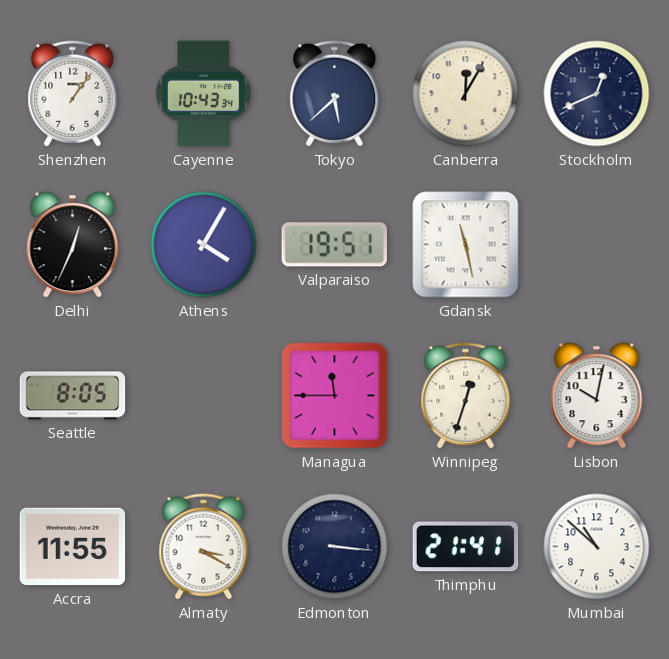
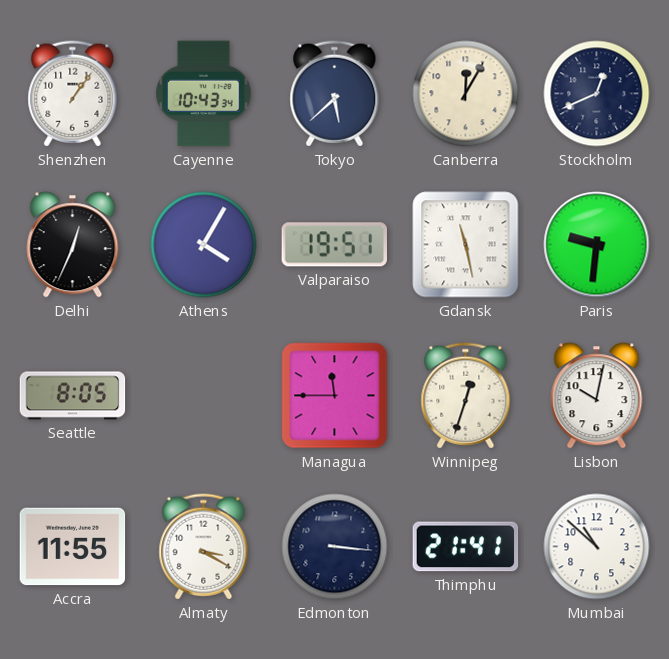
Paris: none -> 9:31 (597, 245)
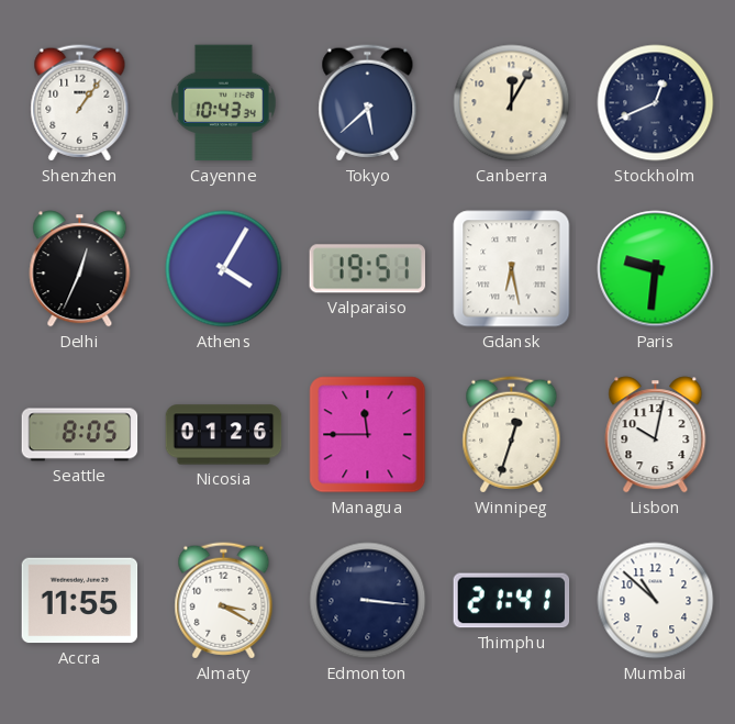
Gdansk: 11:28 -> 6:28 (512, 269)
Nicosia: none -> 01:26 (224, 435)
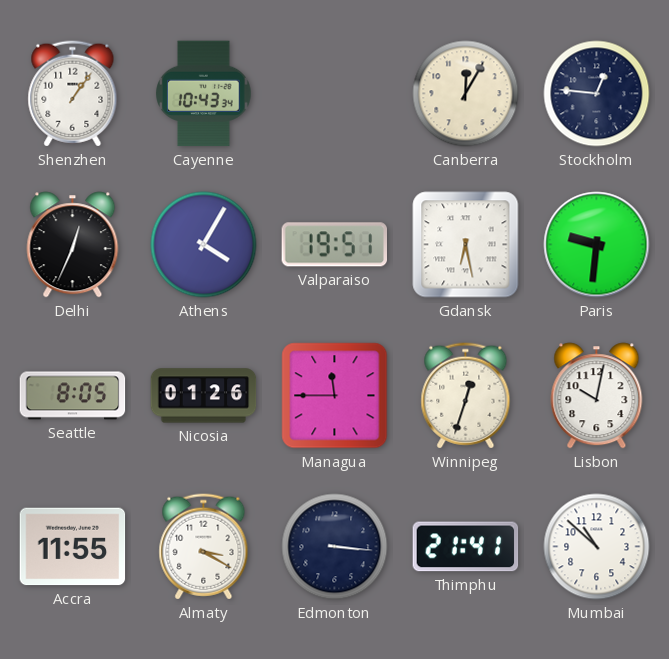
Tokyo: 5:38 -> none (368, 103)
Stockholm: 12:41 -> 12:46 (597, 94)
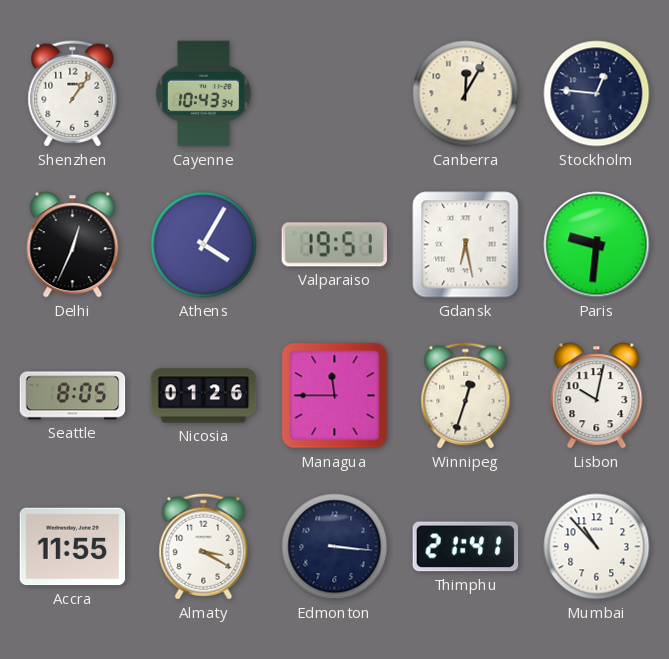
Mumbai: 10:52 -> 10:53 (597, 547)
